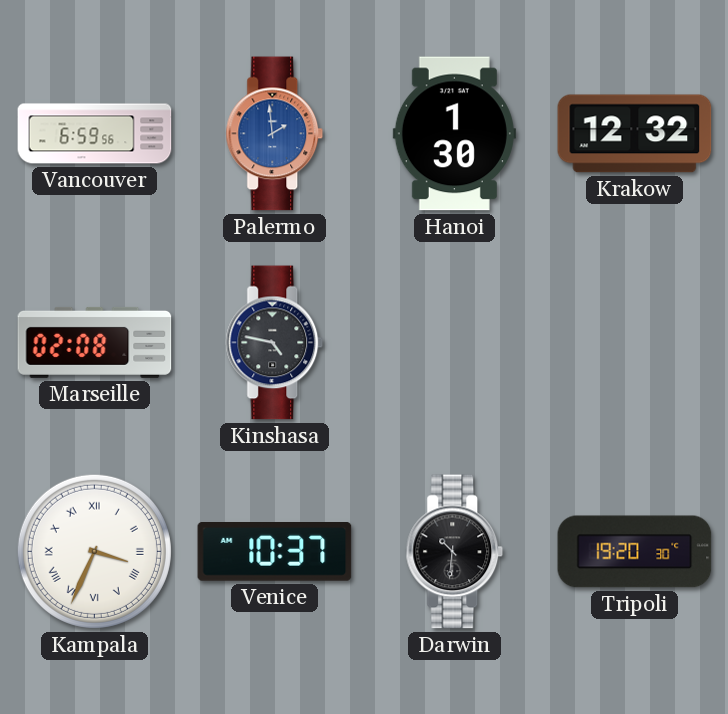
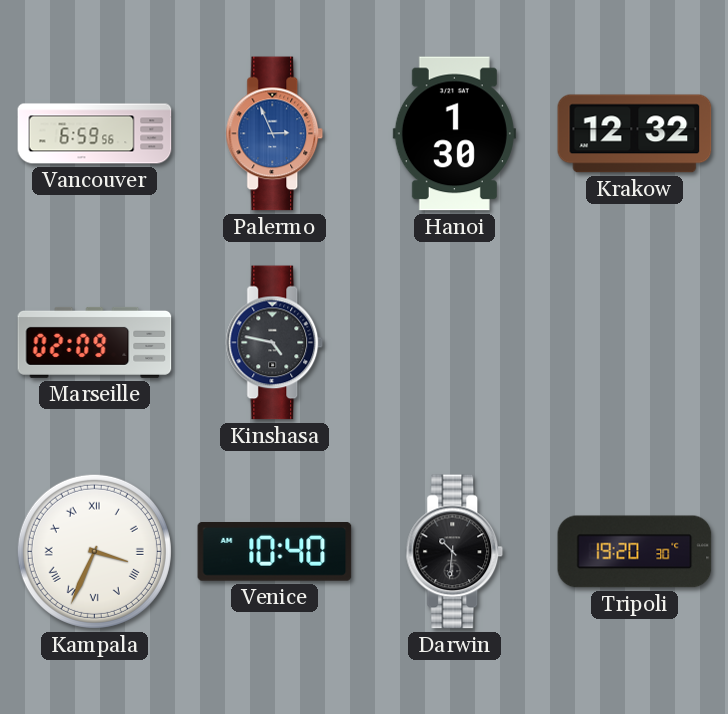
Palermo: 1:59 -> 2:56 (275, 134)
Marseille: 02:08 -> 02:09 (95, 342)
Venice: 10:37 -> 10:40 (275, 552)
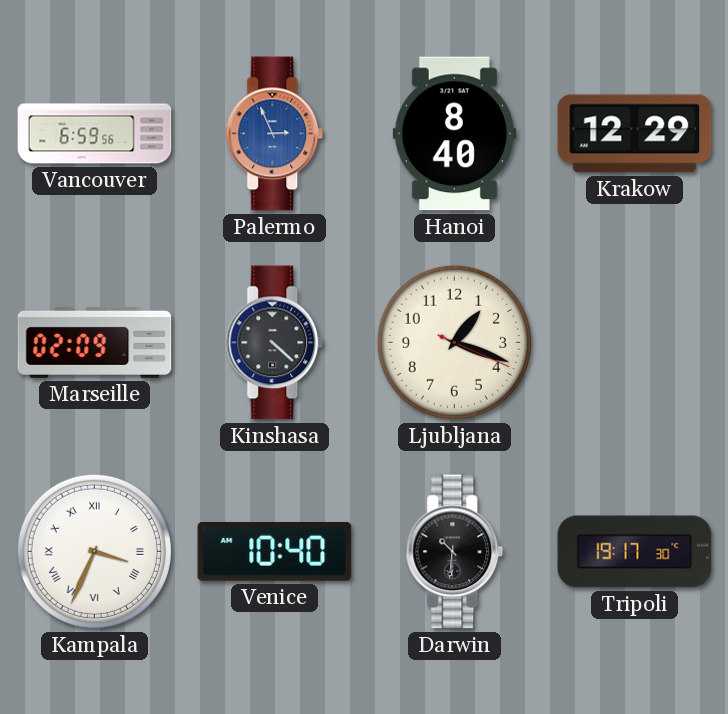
Hanoi: 1:30 -> 8:40 (454, 134)
Krakow: 12:32 -> 12:29 (635, 134)
Kinshasa: 4:47 -> 4:22 (275, 343)
Ljubljana: none -> 1:18 (454, 342)
Tripoli: 19:20 -> 19:17 (635, 552)
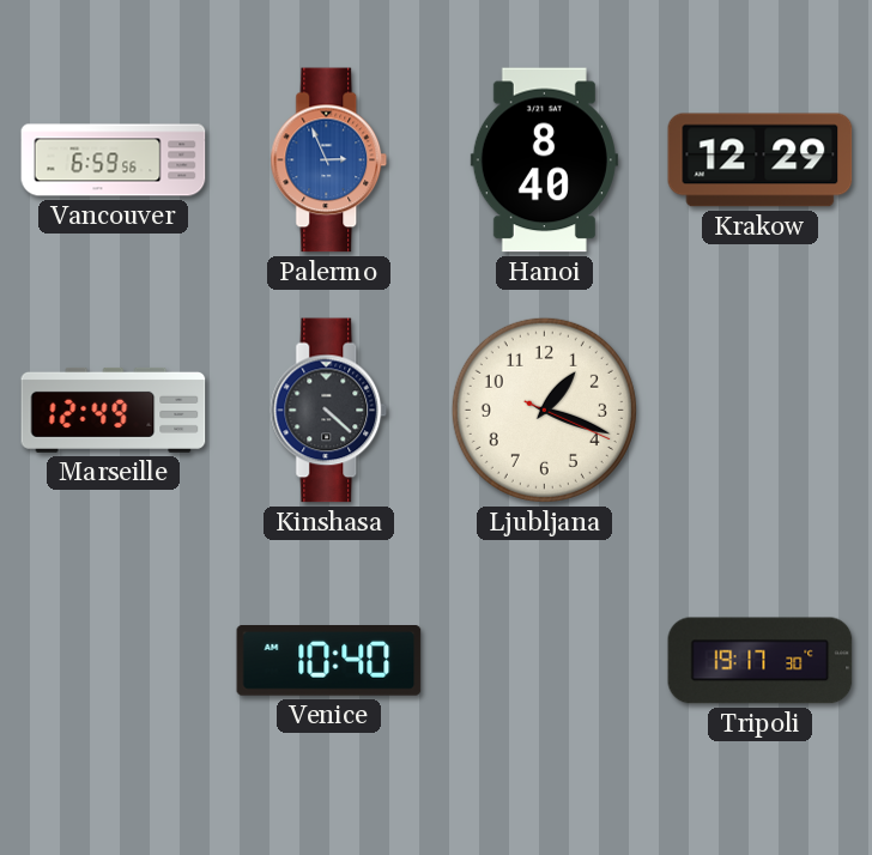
Marseille: 02:09 -> 12:49 (114, 410)
Kampala: 3:34 -> none (94, 551)
Darwin: 10:31 -> none (455, 552)
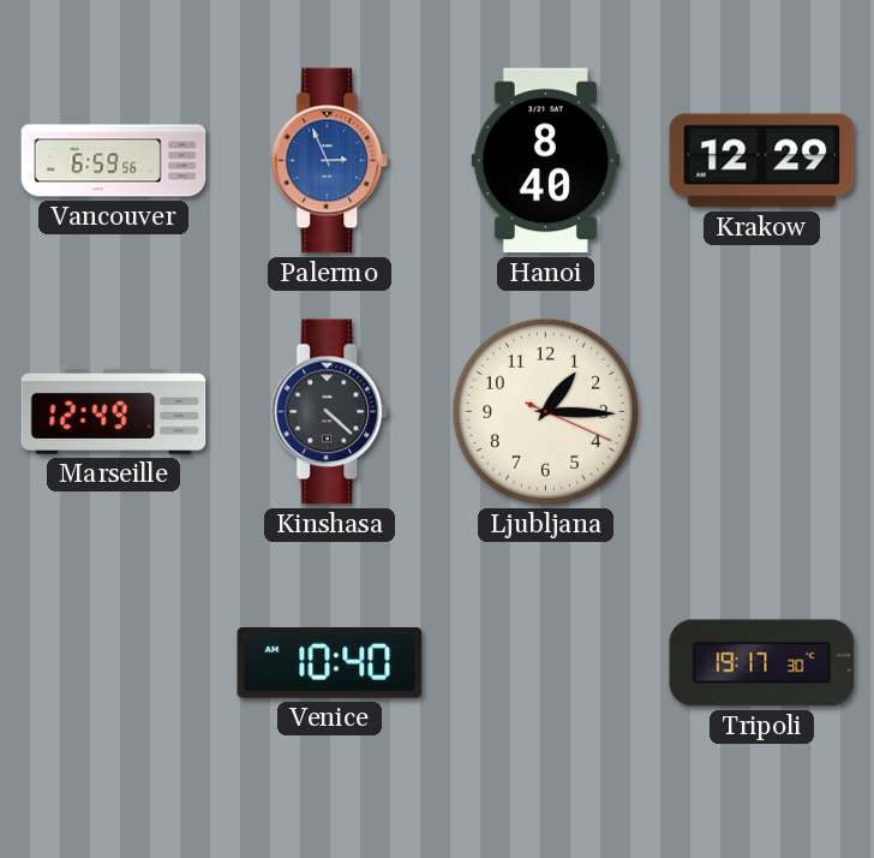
Ljubljana: 1:18 -> 1:15 (545, 411)
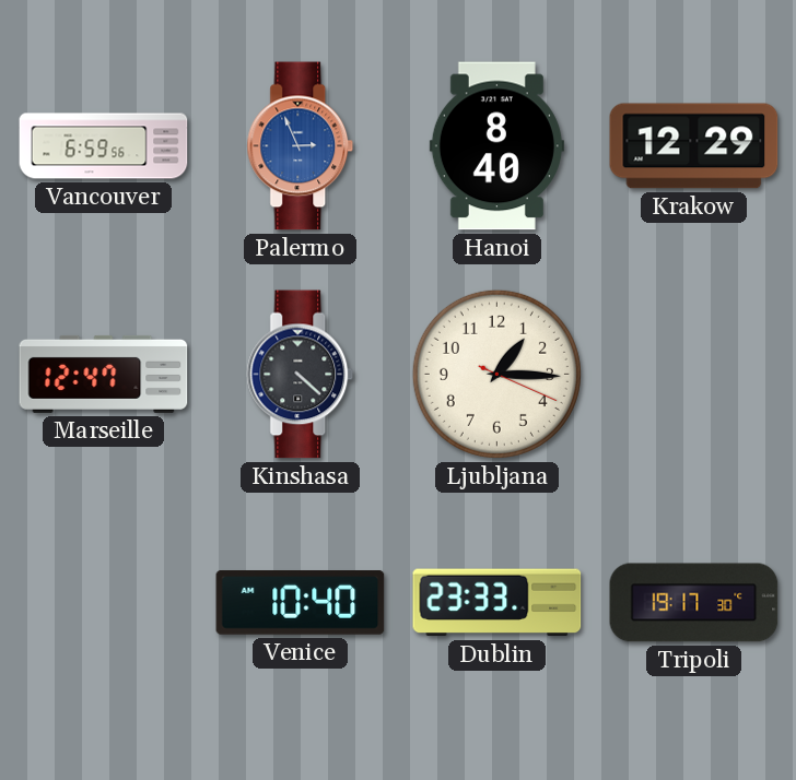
Marseille: 12:49 -> 12:47 (104, 374)
Dublin: none -> 23:33 (497, 603)
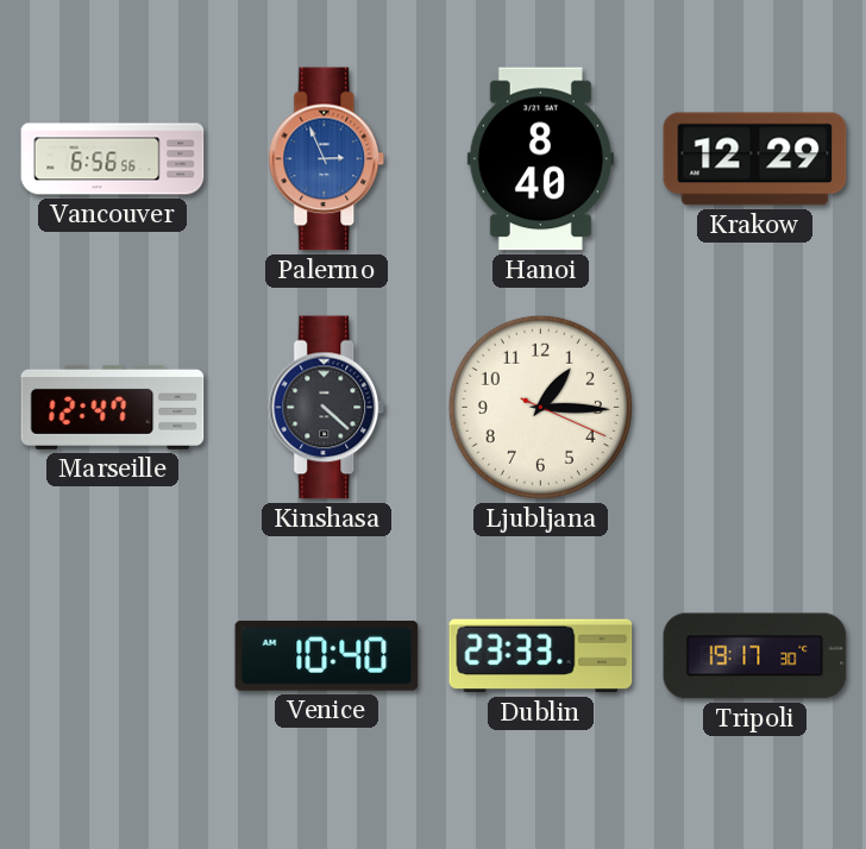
Vancouver: 6:59 -> 6:56 (113, 159)
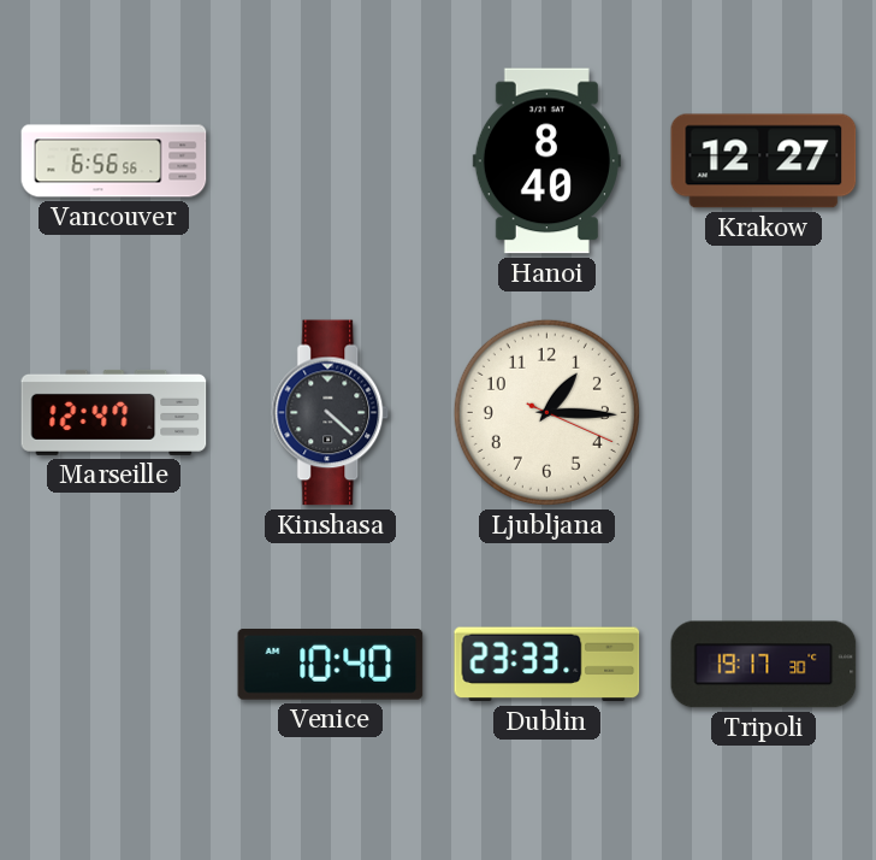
Palermo: 2:56 -> none (327, 159)
Krakow: 12:29 -> 12:27 (764, 161)
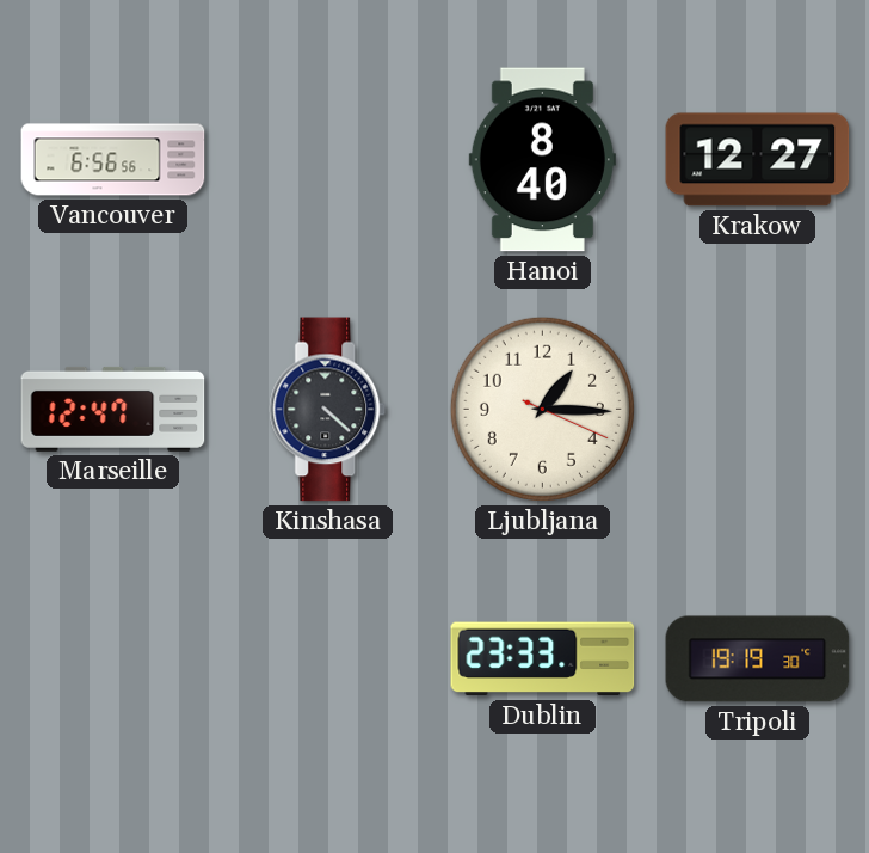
Venice: 10:40 -> none (331, 665)
Tripoli: 19:17 -> 19:19 (758, 659)
